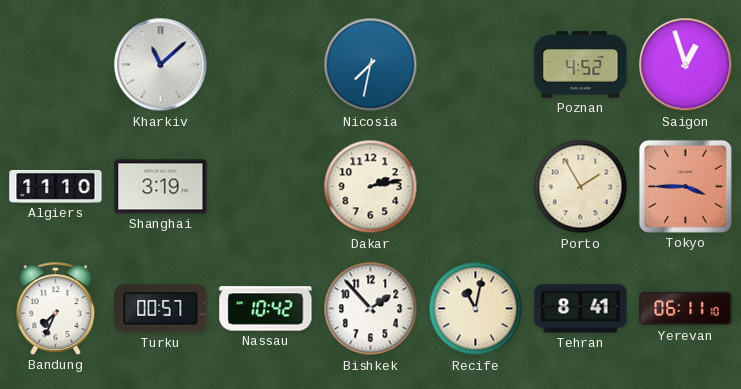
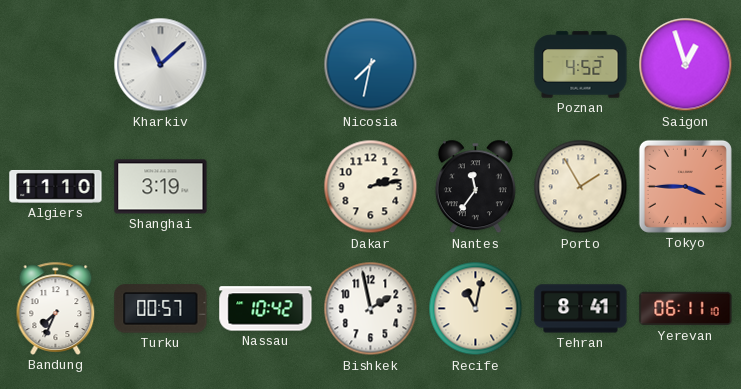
Nantes: none -> 11:36 (475, 187)
Bishkek: 1:53 -> 1:58 (371, 309)
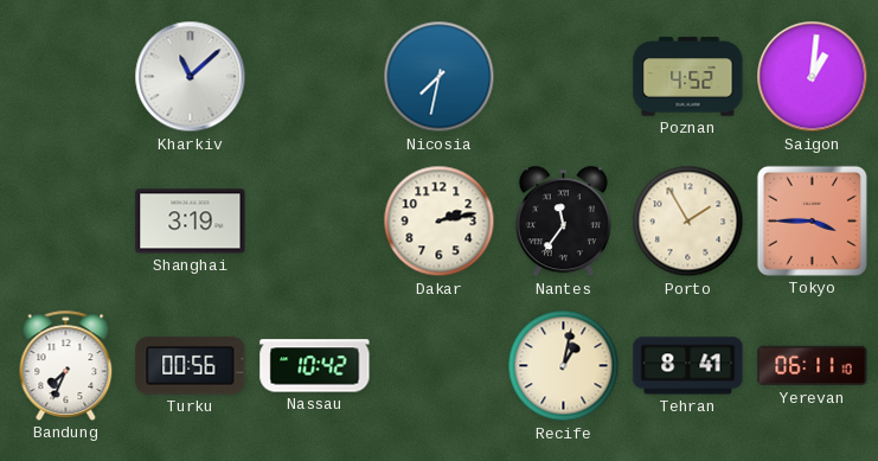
Saigon: 12:57 -> 1:01 (813, 77)
Algiers: 11:10 -> none (56, 186)
Turku: 00:57 -> 00:56 (191, 366)
Bishkek: 1:58 -> none (371, 309)
Recife: 11:02 -> 1:02 (564, 366)
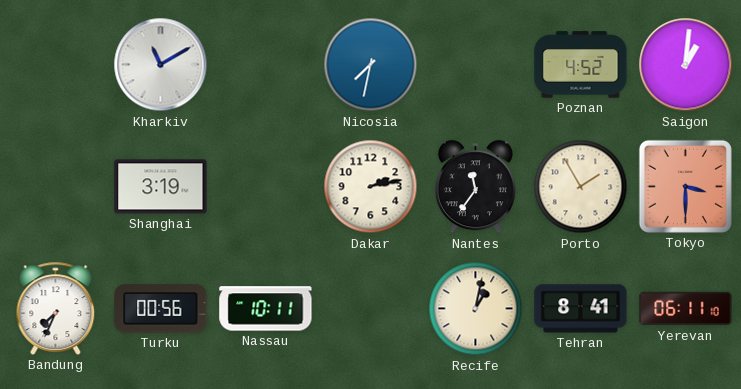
Kharkiv: 11:08 -> 11:10 (161, 65)
Tokyo: 3:45 -> 3:30 (685, 186)
Nassau: 10:42 -> 10:11 (266, 309)
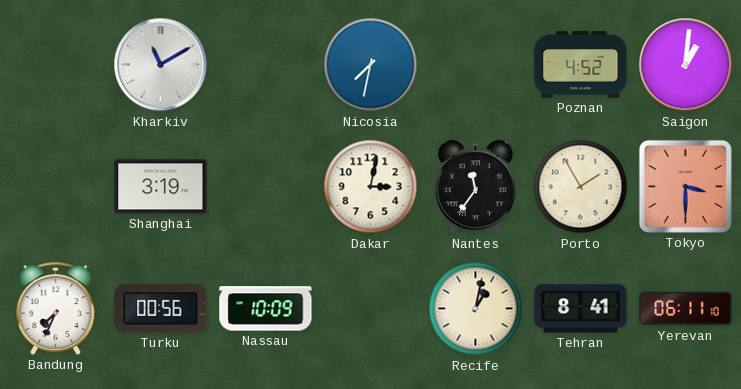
Dakar: 2:13 -> 3:02 (371, 187)
Nassau: 10:11 -> 10:09 (266, 309)
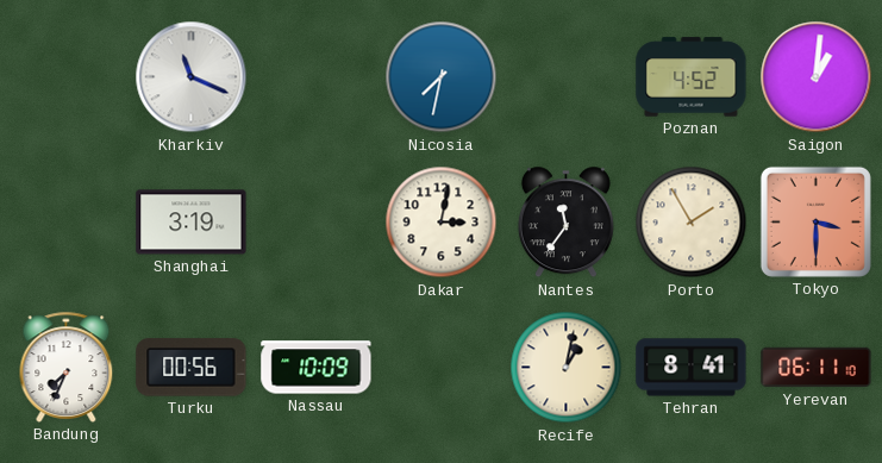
Kharkiv: 11:10 -> 11:19 (192, 77)
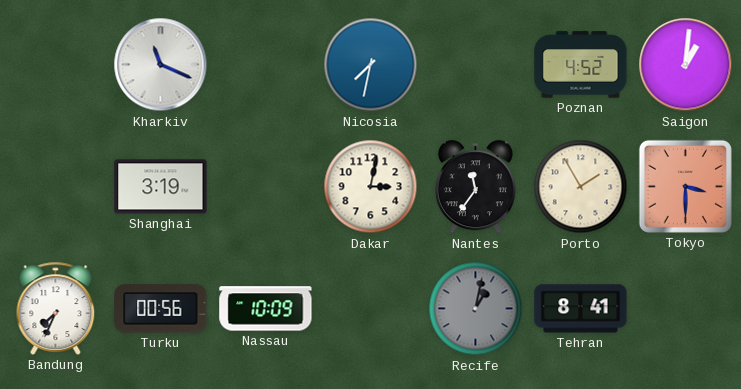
Recife dial: cream -> grey (476, 309)
Yerevan: 06:11 -> none (817, 368)
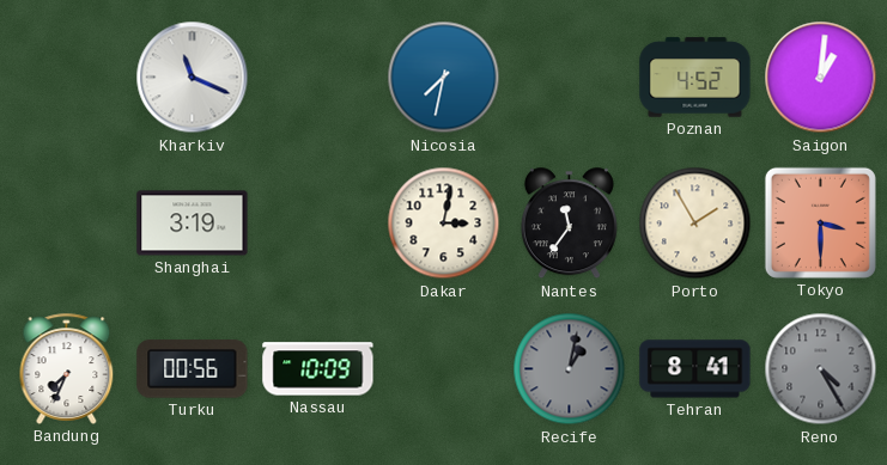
Reno: none -> 4:25 (821, 369)
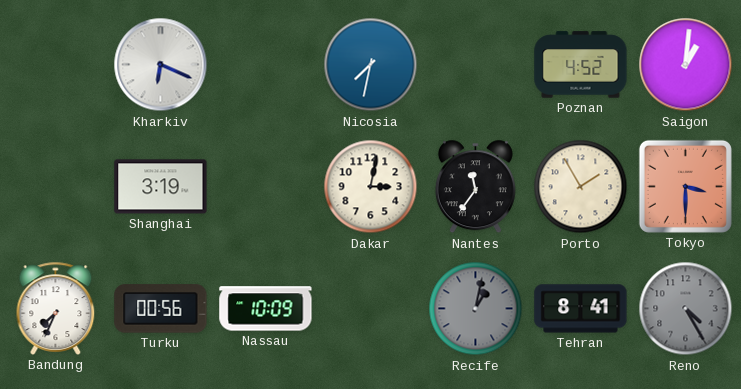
Kharkiv: 11:19 -> 6:19 (161, 65)
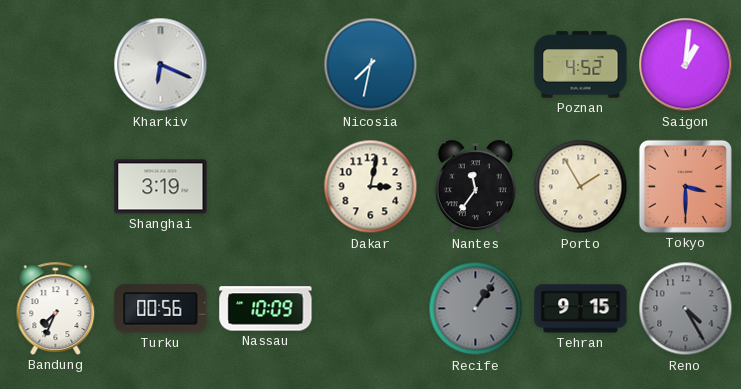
Recife: 1:02 -> 1:06 (476, 309)
Tehran: 8:41 -> 9:15 (581, 309)
